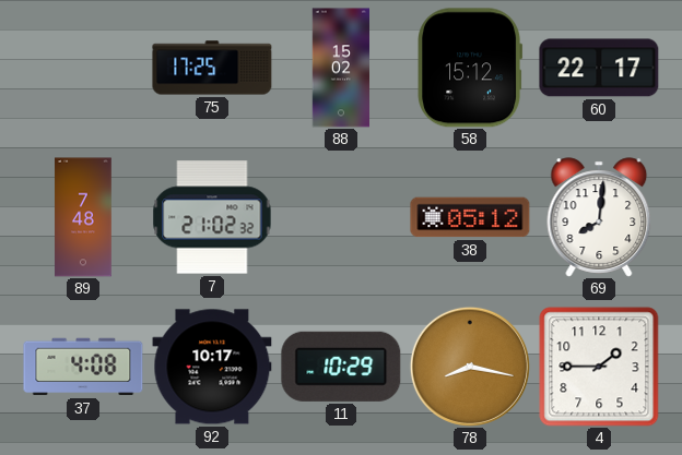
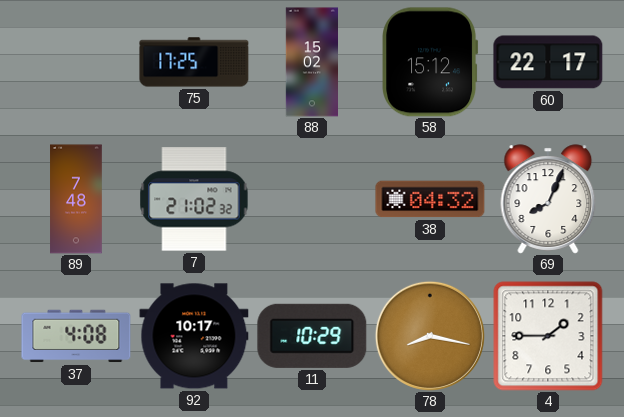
38: 05:12 -> 04:32 (430, 199)
69: 8:01 -> 8:04 (548, 199)
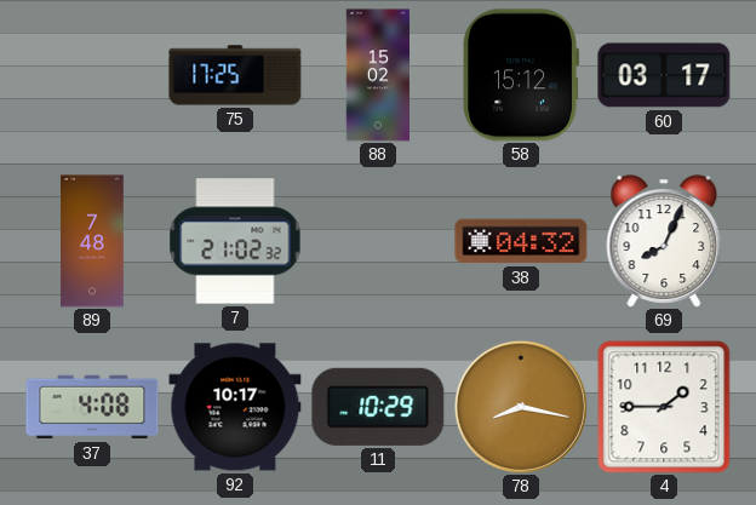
60: 22:17 -> 03:17 (664, 75)
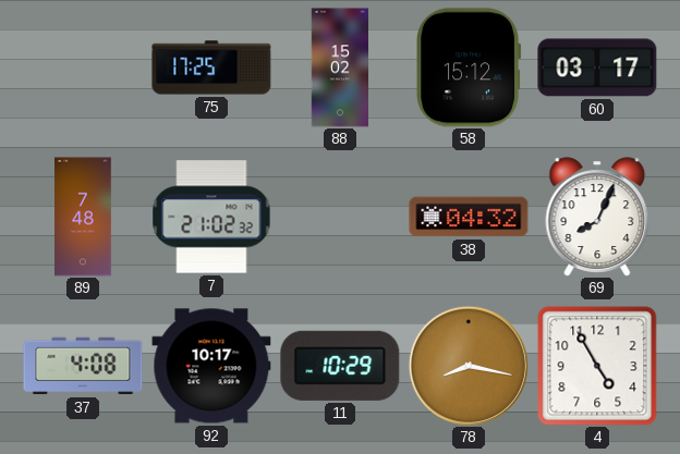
4: 1:45 -> 4:55 (597, 366)
